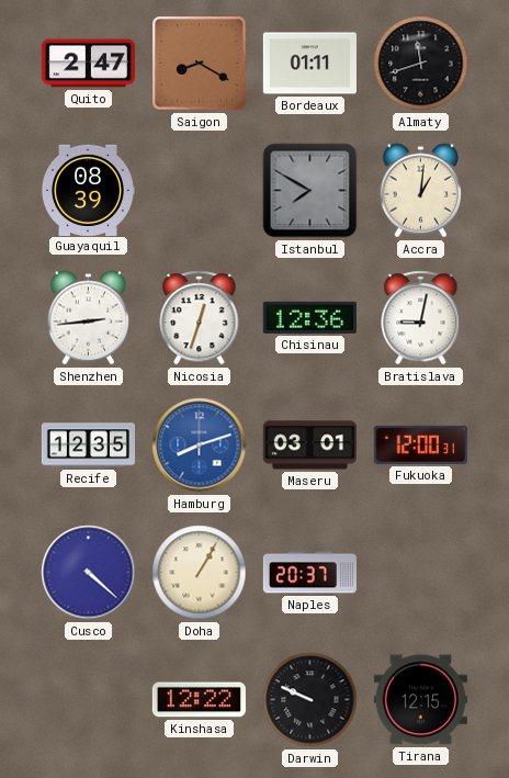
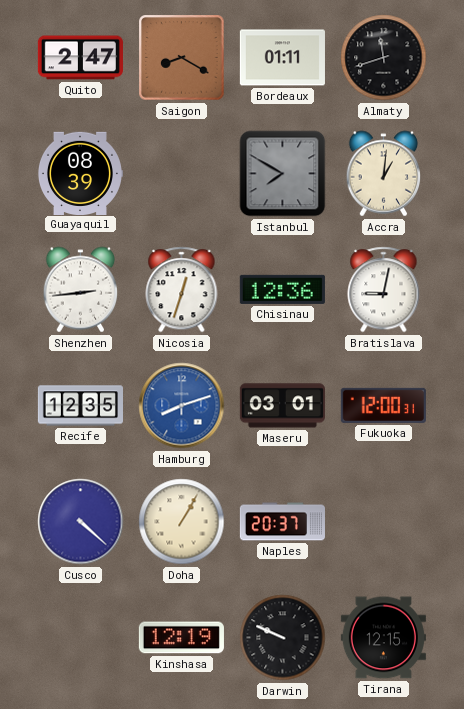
Kinshasa: 12:22 -> 12:19 (181, 638)
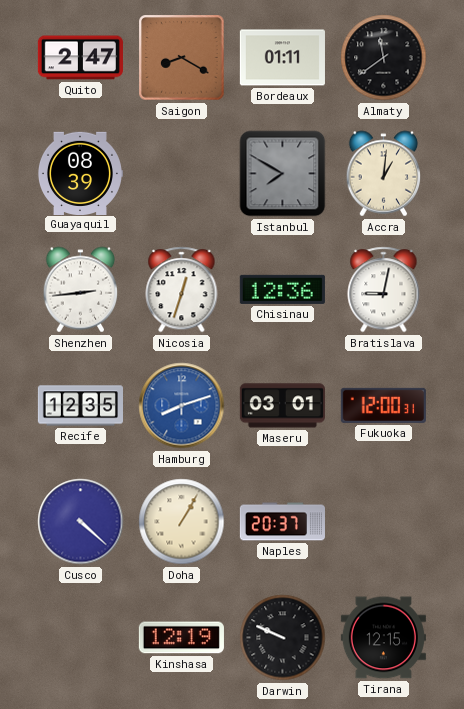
Almaty: 11:42 -> 11:39 (384, 58)
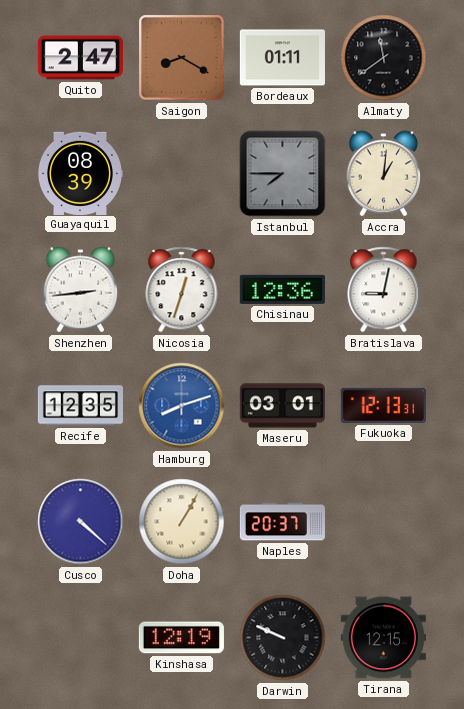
Istanbul: 7:50 -> 7:45 (283, 174)
Fukuoka: 12:00 -> 12:13 (383, 405)
